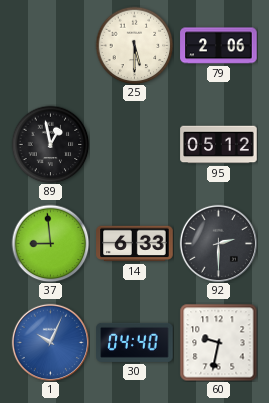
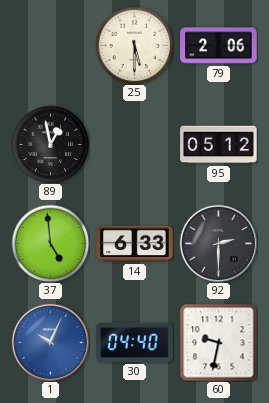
37: 8:59 -> 4:59 (50, 243)
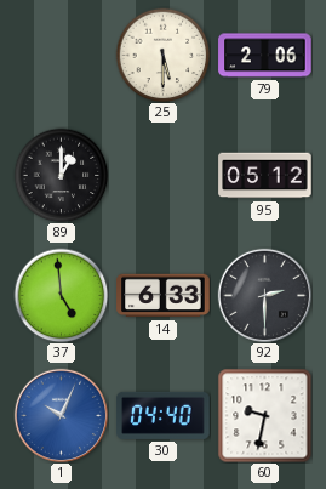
89: 12:58 -> 1:00 (61, 175)
